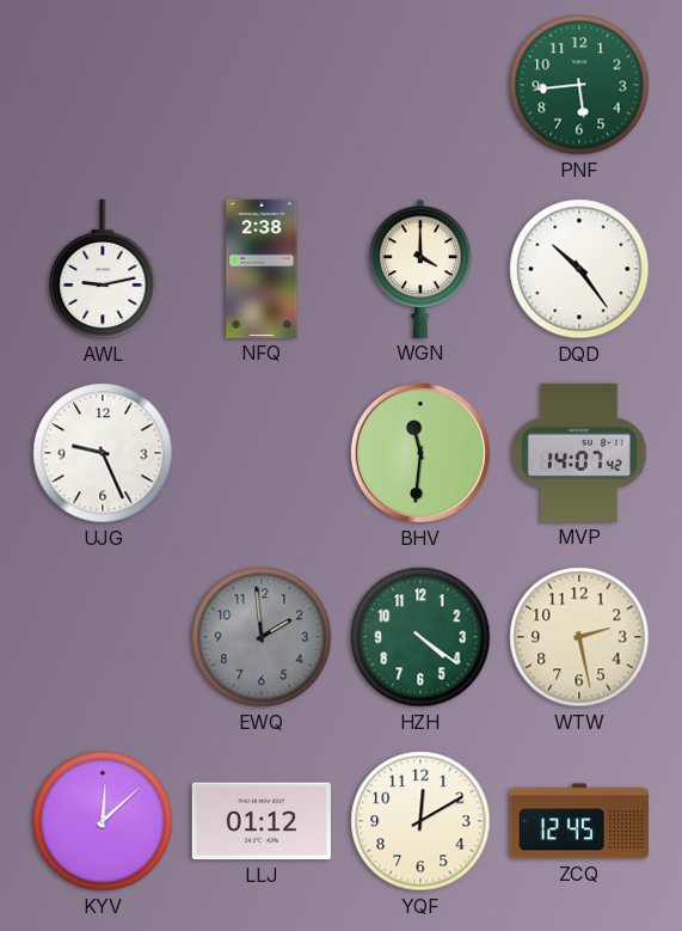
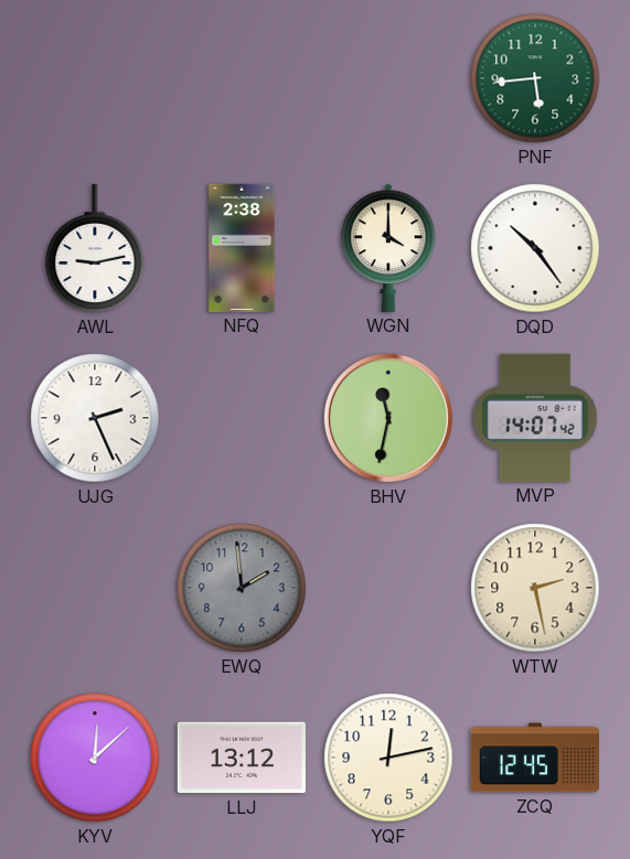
UJG: 9:26 -> 2:26 (95, 418)
BHV: 11:31 -> 11:32 (388, 418)
HZH: 4:21 -> none (420, 637)
LLJ: 01:12 -> 13:12 (242, 758)
YQF: 12:10 -> 12:13 (388, 758)
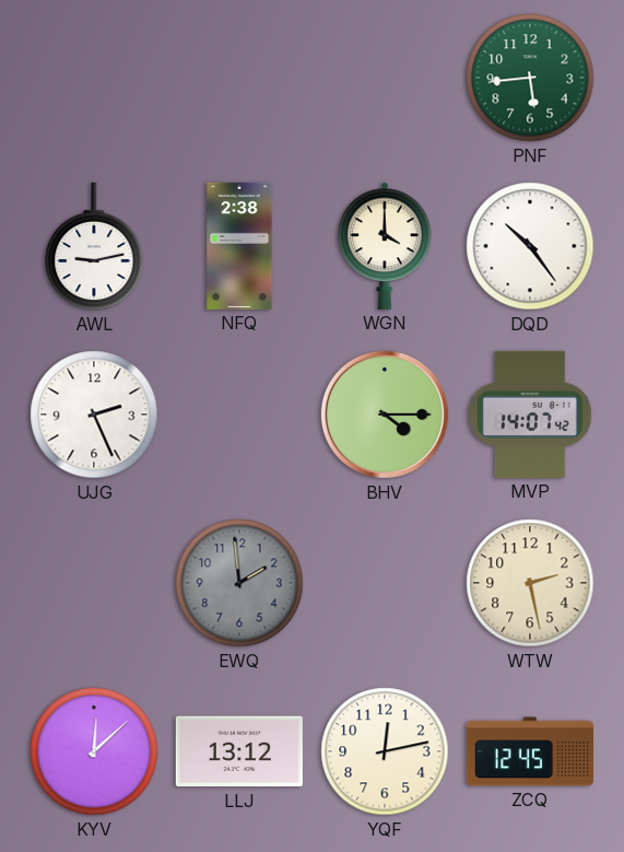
BHV: 11:32 -> 4:15 (385, 415)
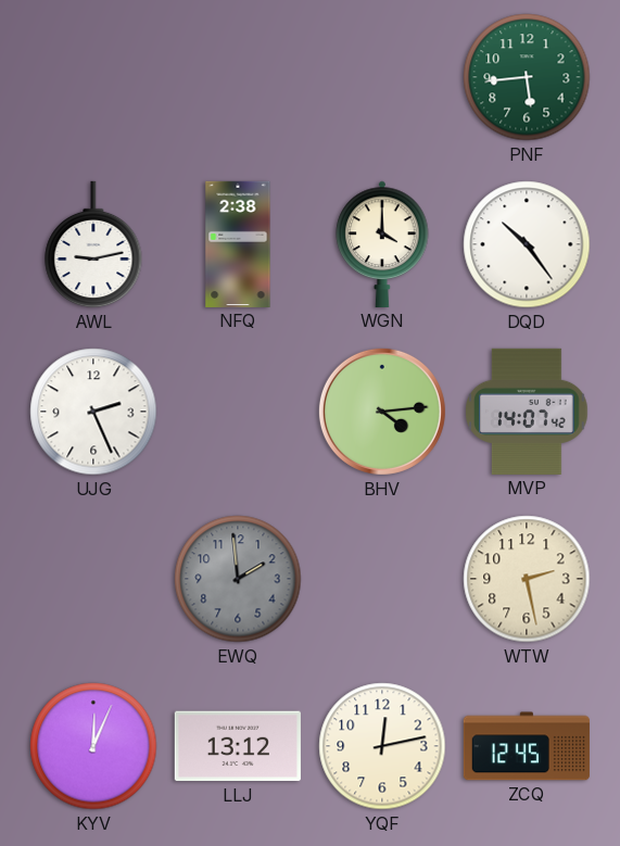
BHV: 4:15 -> 4:14 (382, 412)
KYV: 12:08 -> 12:04 (93, 746)
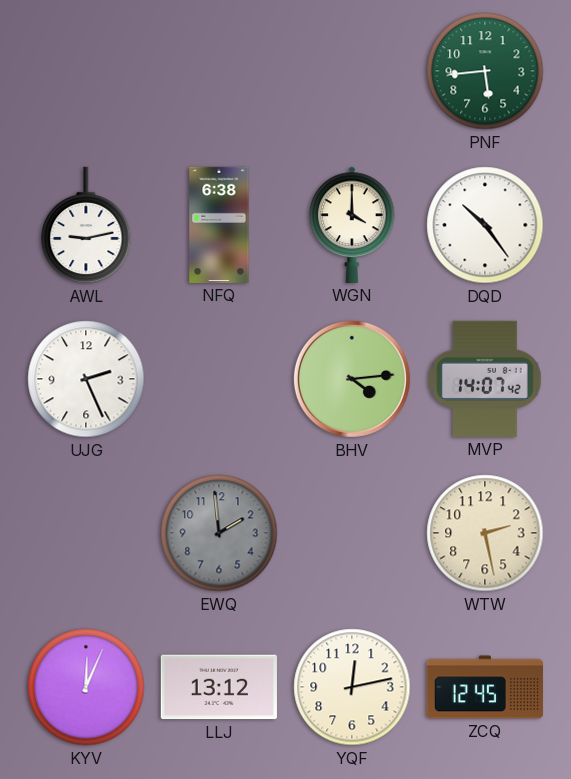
NFQ: 2:38 -> 6:38 (219, 225)
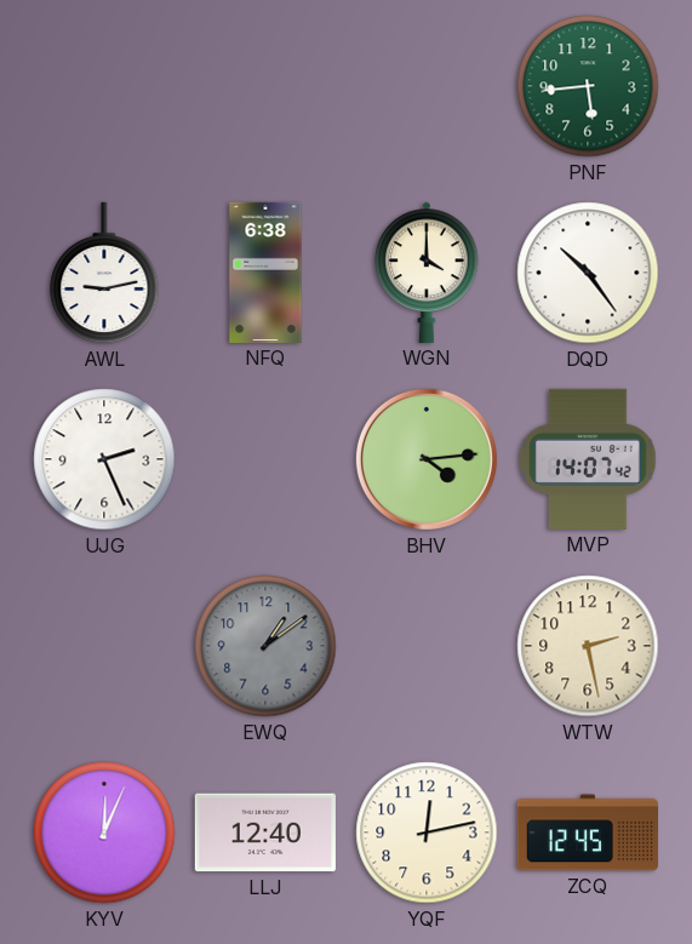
EWQ: 1:59 -> 1:09 (265, 646)
LLJ: 13:12 -> 12:40 (265, 833)
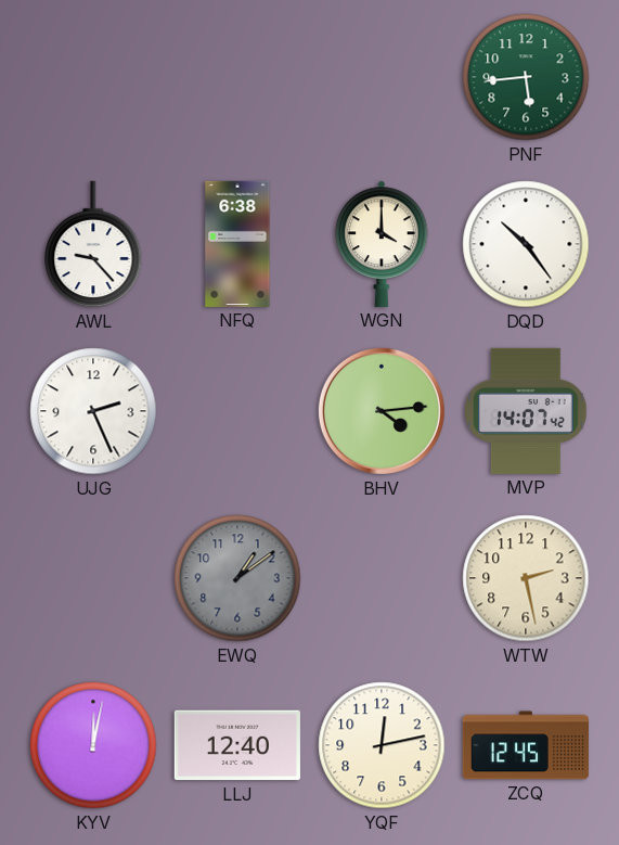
AWL: 9:13 -> 9:23 (93, 244)
KYV: 12:04 -> 12:02 (93, 745)
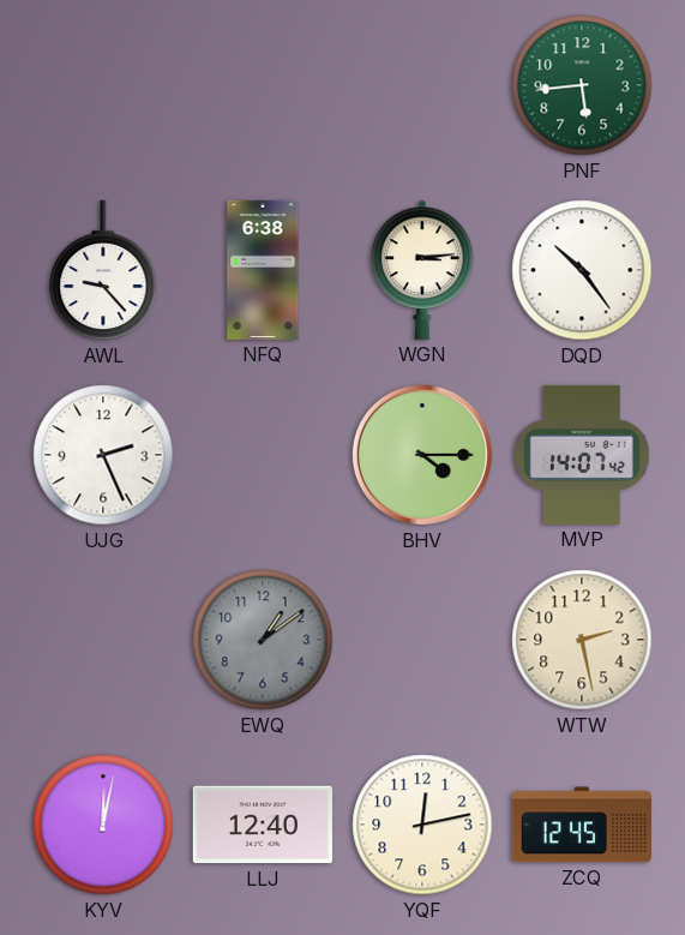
WGN: 4:00 -> 3:14 (422, 270)
BHV: 4:14 -> 4:15 (422, 455)
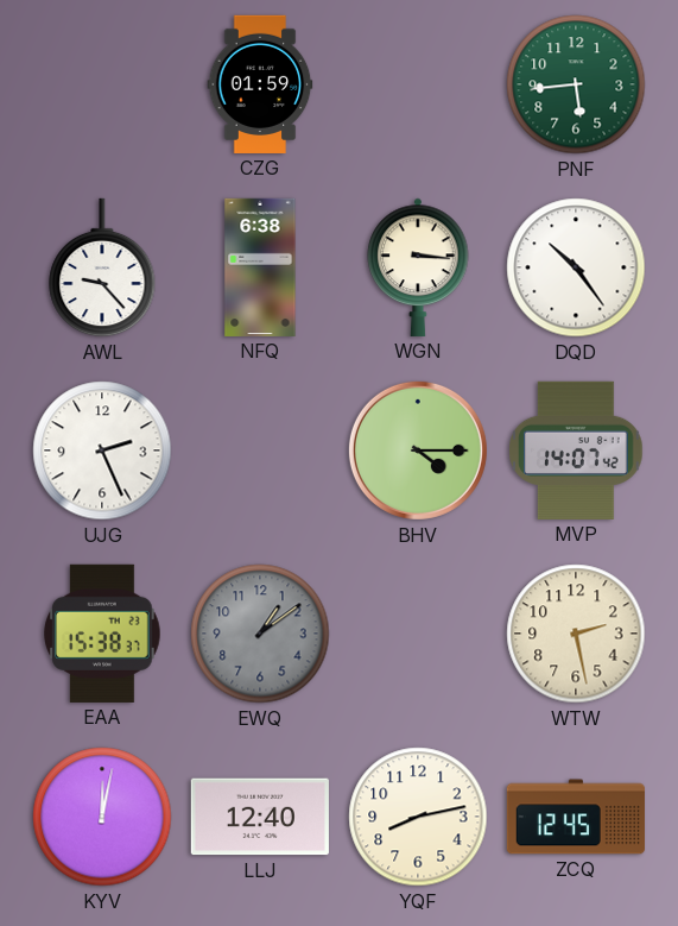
CZG: none -> 01:59 (260, 84)
WGN: 3:14 -> 3:16 (418, 267)
EAA: none -> 15:38 (102, 634)
YQF: 12:13 -> 8:13 (418, 817)
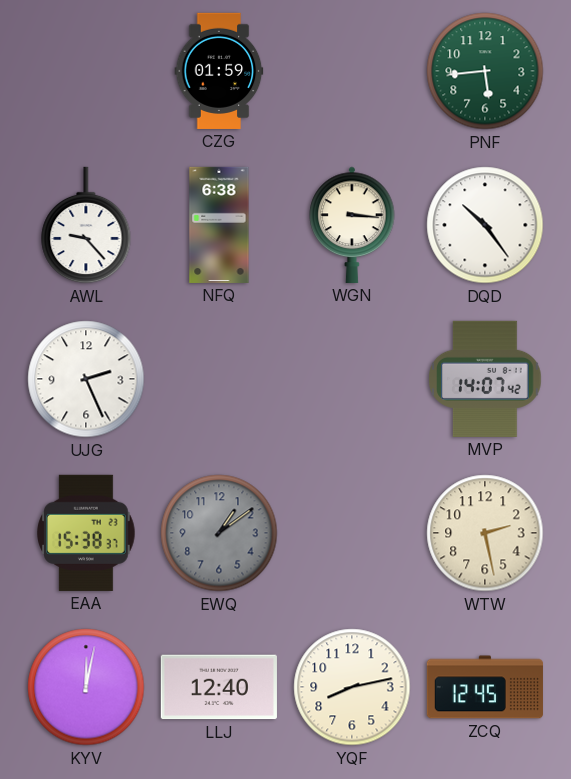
BHV: 4:15 -> none (418, 451)
